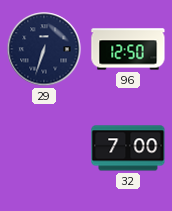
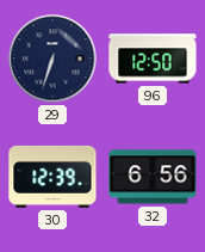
30: none -> 12:39 (52, 177)
32: 7:00 -> 6:56 (153, 177)
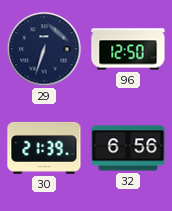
30: 12:39 -> 21:39 (44, 148)
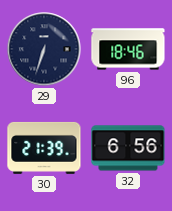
96: 12:50 -> 18:46 (128, 49)
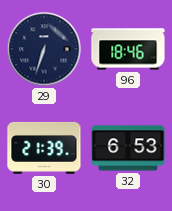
32: 6:56 -> 6:53 (128, 148)
